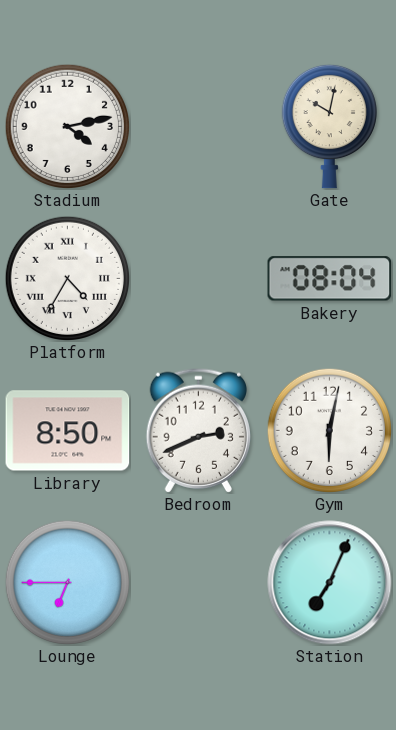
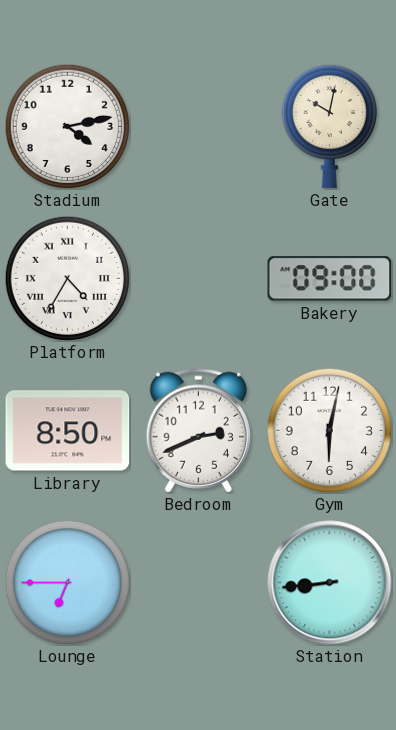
Bakery: 08:04 -> 09:00 (330, 279)
Station: 7:04 -> 8:44 (330, 583)
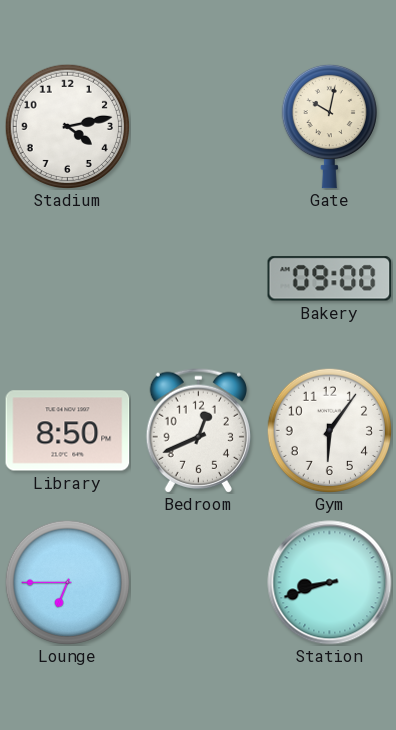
Platform: 4:35 -> none (67, 278)
Bedroom: 2:41 -> 12:41 (198, 430)
Gym: 6:02 -> 6:06 (329, 430)
Station: 8:44 -> 8:42 (330, 583)
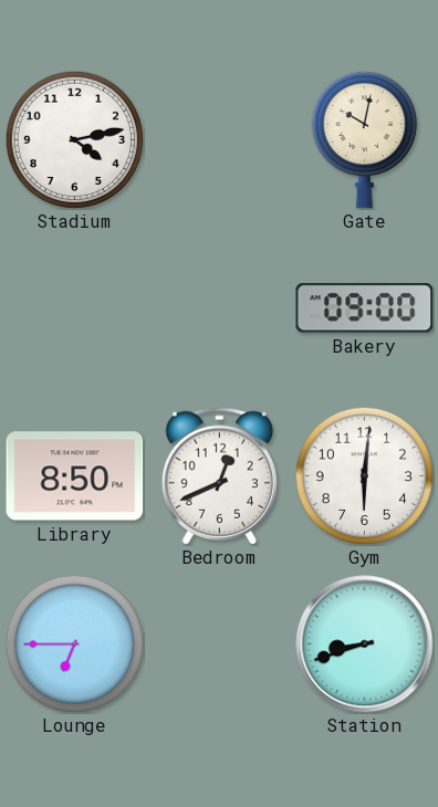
Gym: 6:06 -> 6:01 (364, 475)
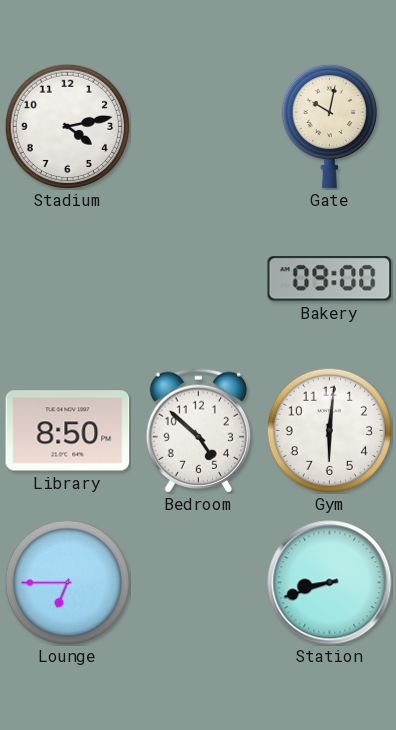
Bedroom: 12:41 -> 4:52 (198, 430)
